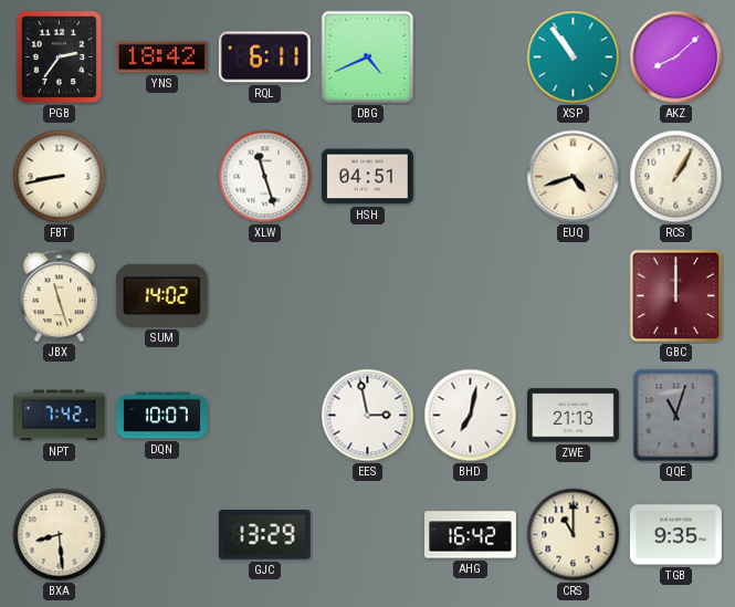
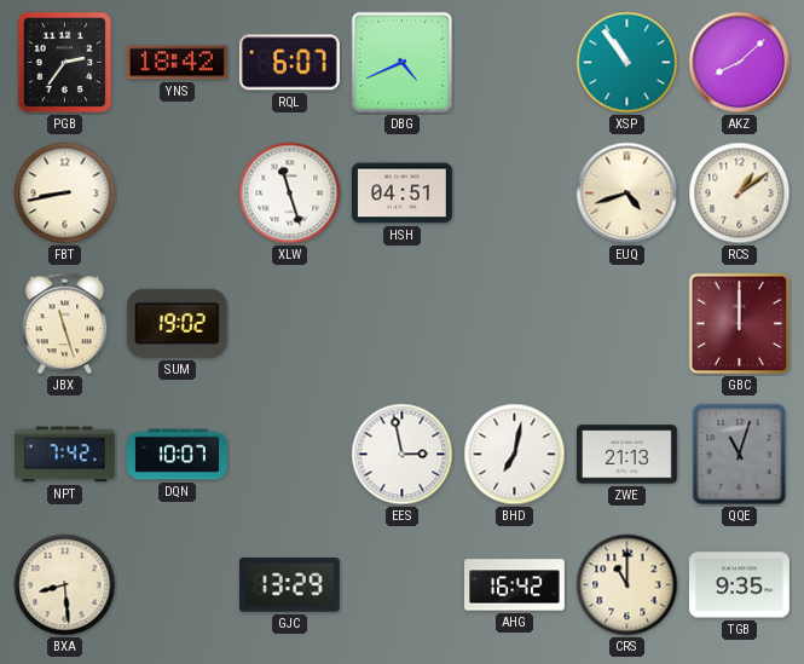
RQL: 6:11 -> 6:07 (289, 63)
RCS: 1:05 -> 1:09 (740, 194)
SUM: 14:02 -> 19:02 (177, 323)
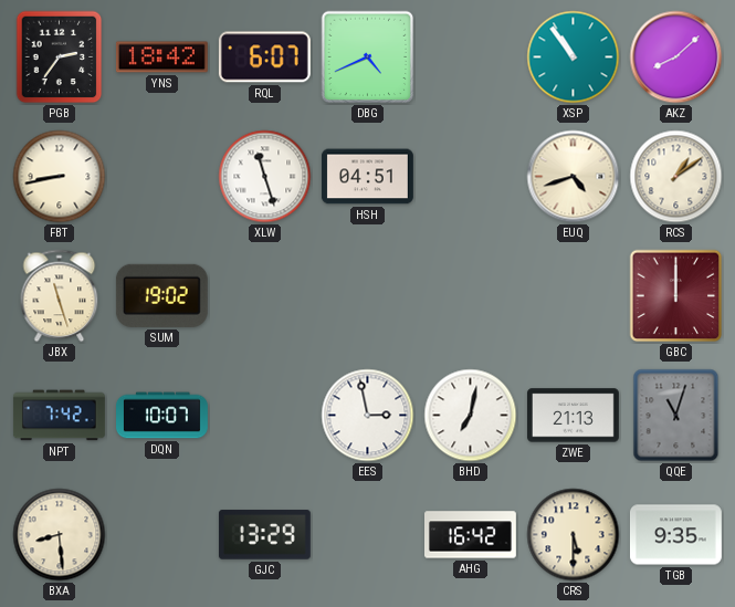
CRS: 11:00 -> 5:30 (574, 535)
